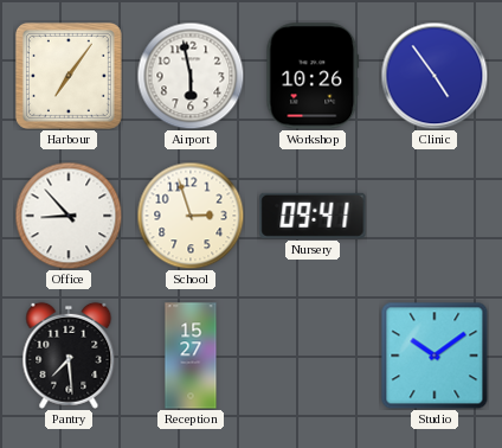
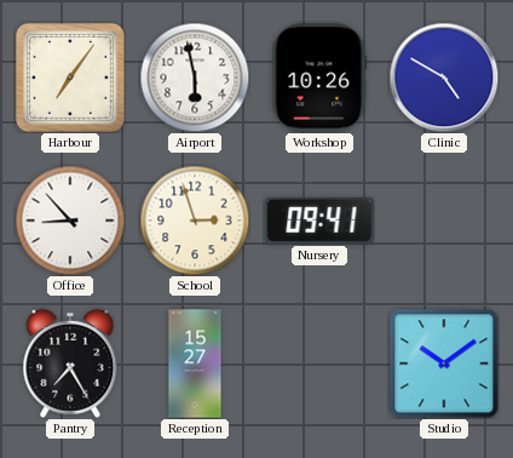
Clinic: 4:54 -> 4:50 (444, 78)
Pantry: 7:29 -> 7:25 (70, 363)
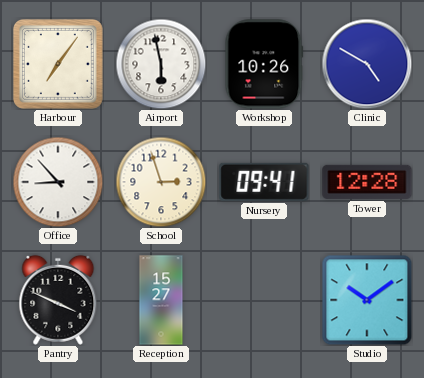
Tower: none -> 12:28 (367, 182)
Pantry: 7:25 -> 3:49 (58, 300)
